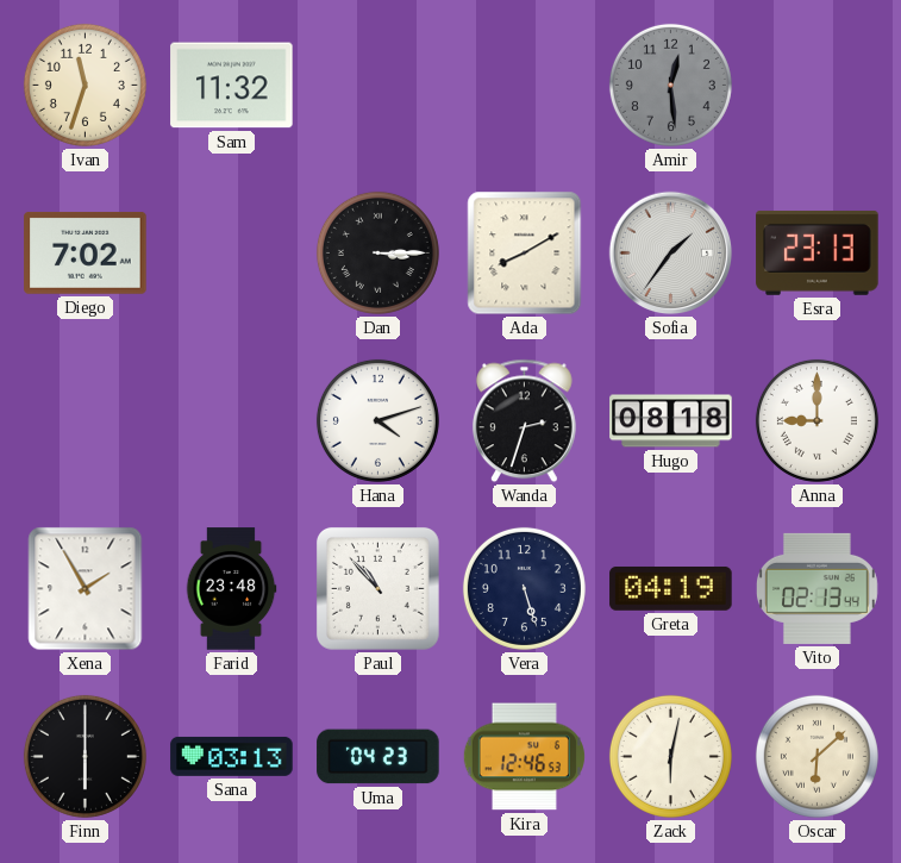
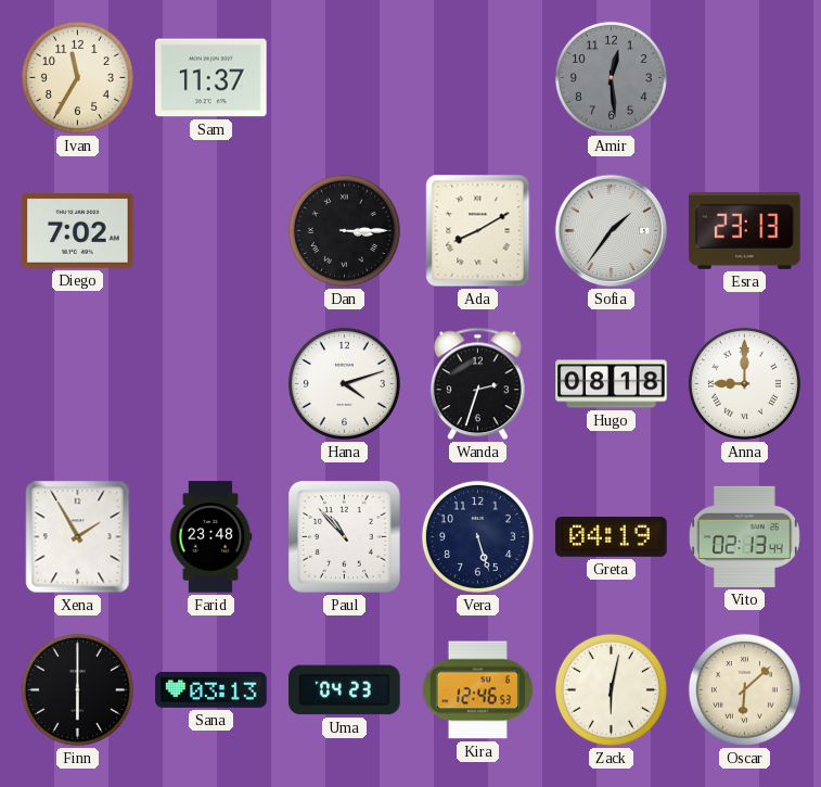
Ivan: 11:33 -> 11:35 (77, 77)
Sam: 11:32 -> 11:37 (211, 78)
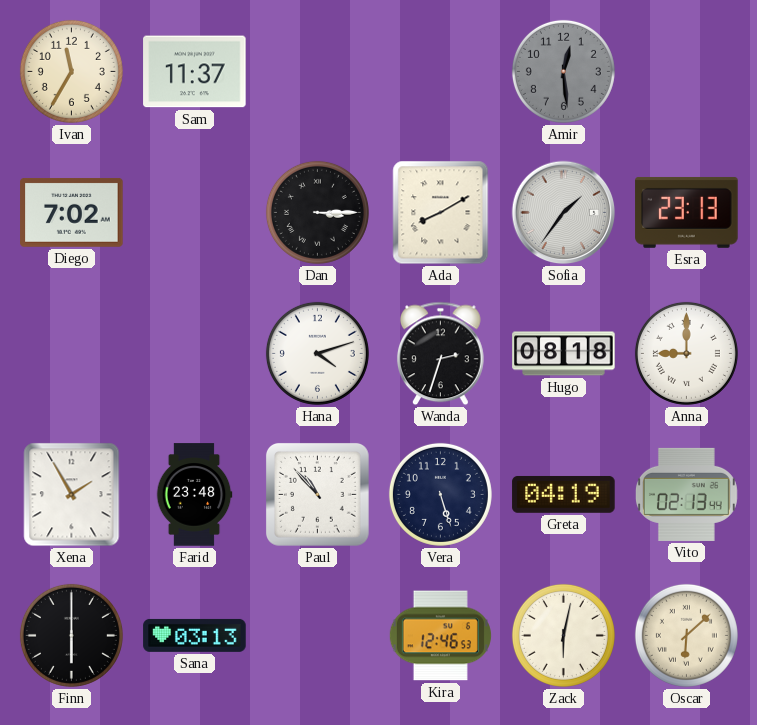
Uma: 04:23 -> none (345, 690)
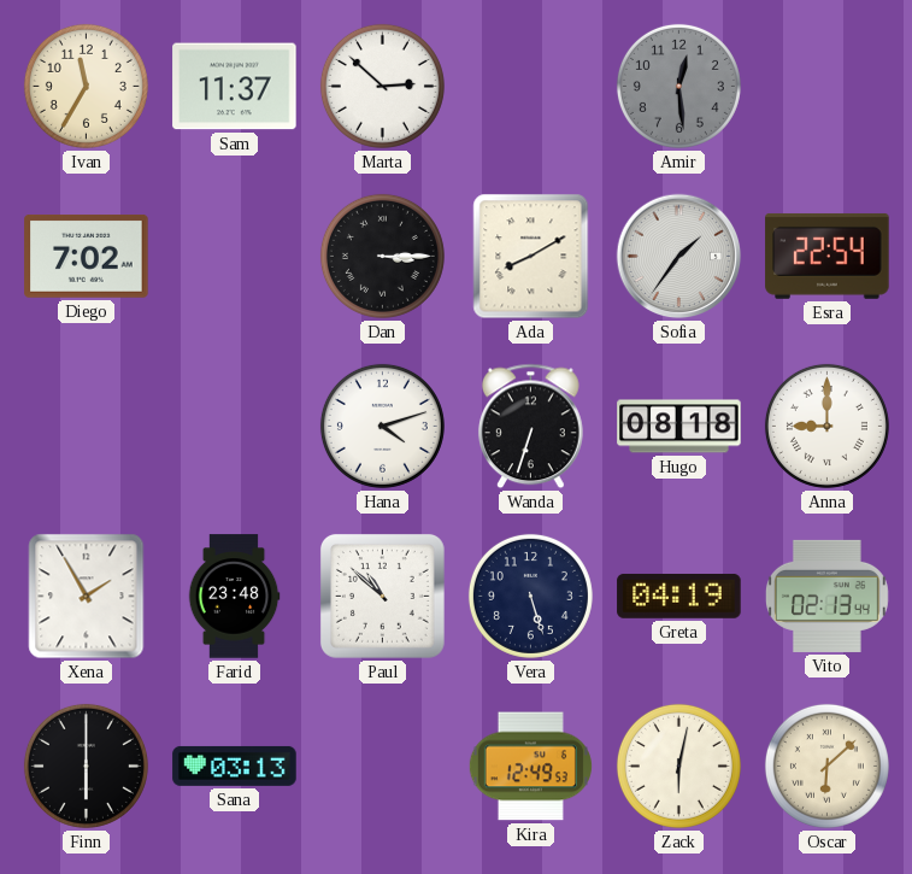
Marta: none -> 2:52 (382, 86)
Esra: 23:13 -> 22:54 (828, 257)
Wanda: 2:33 -> 6:33 (530, 427)
Paul: 10:53 -> 10:52 (382, 596)
Kira: 12:46 -> 12:49 (530, 767)
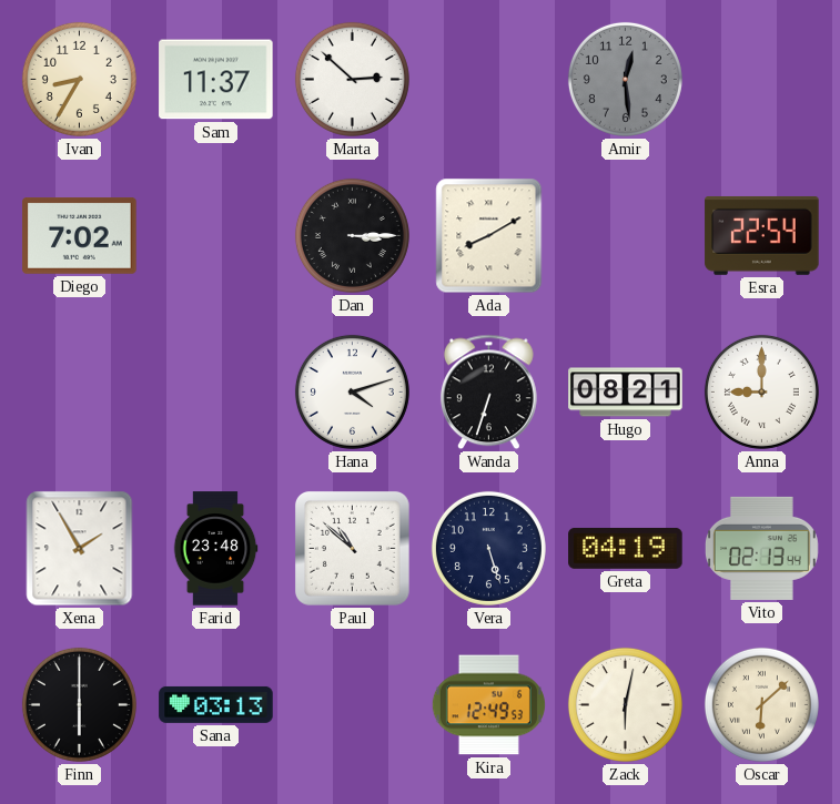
Ivan: 11:35 -> 8:35 (79, 79)
Sofia: 1:36 -> none (679, 257)
Hugo: 08:18 -> 08:21 (626, 393)
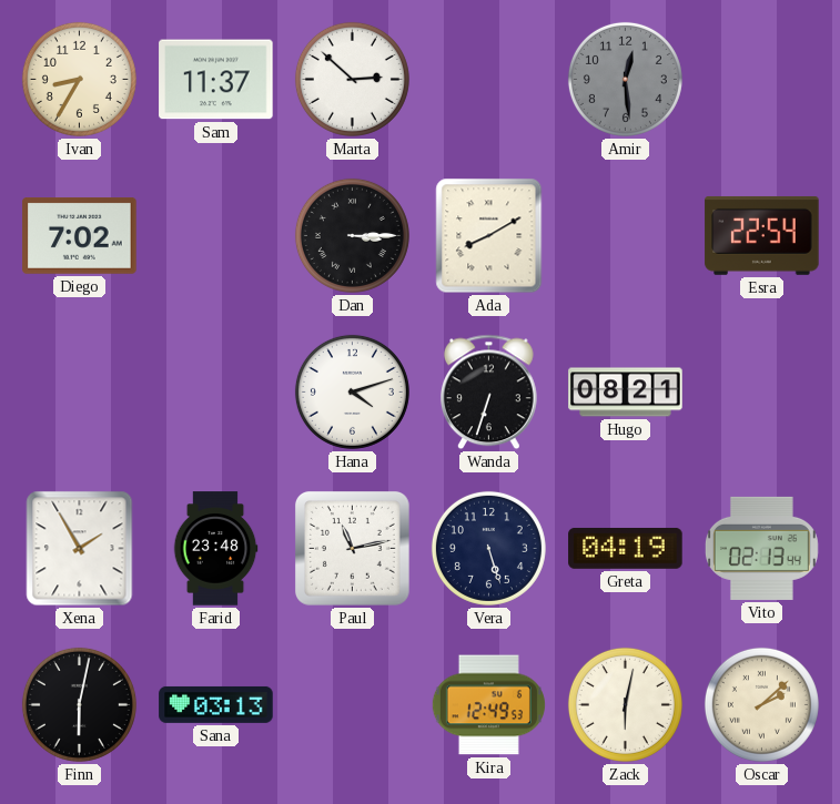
Anna: 9:00 -> none (761, 391)
Paul: 10:52 -> 11:13 (352, 548)
Finn: 6:00 -> 6:02 (79, 704)
Oscar: 6:08 -> 2:08 (761, 704)
